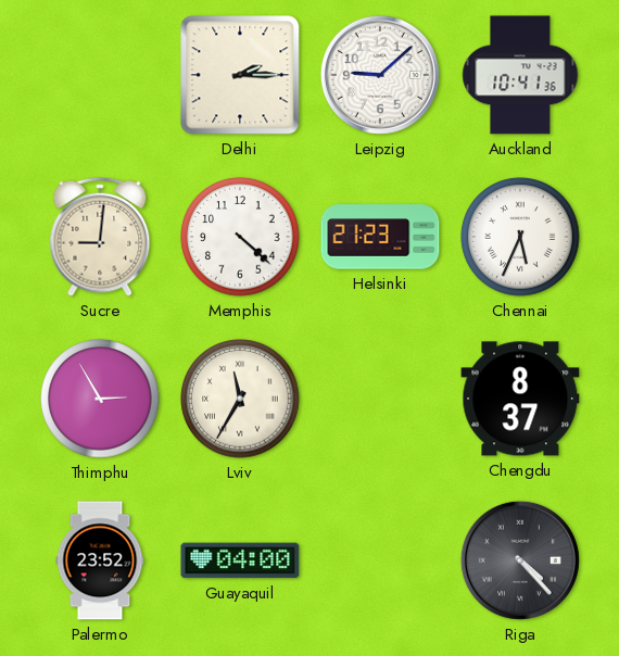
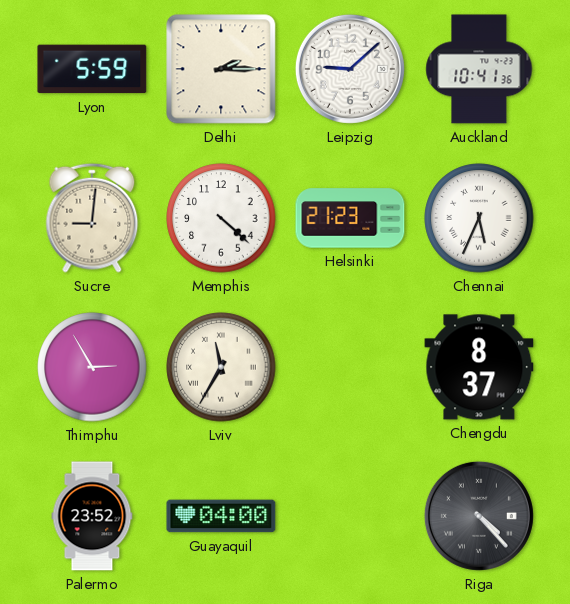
Lyon: none -> 5:59 (92, 69)
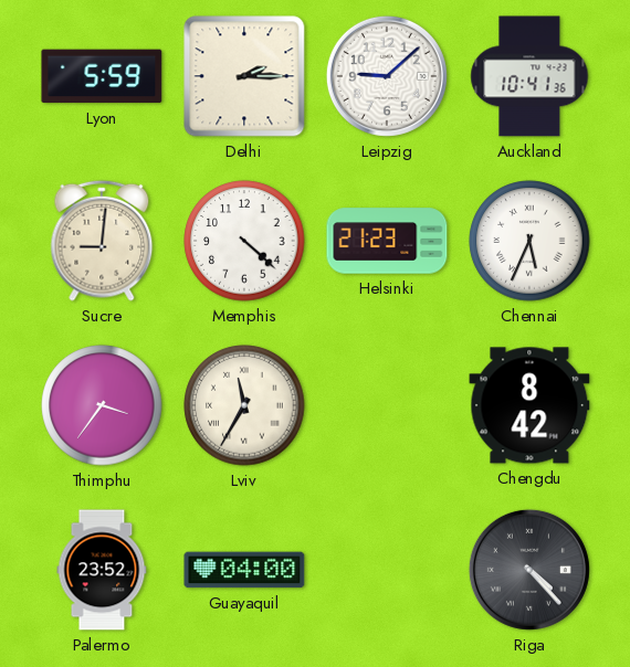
Thimphu: 2:55 -> 3:36 (102, 405)
Chengdu: 8:37 -> 8:42 (529, 405)
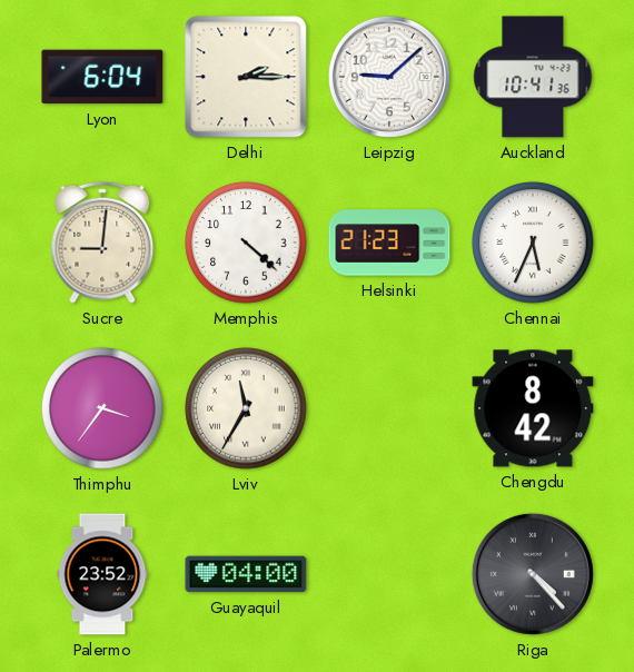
Lyon: 5:59 -> 6:04 (102, 77)
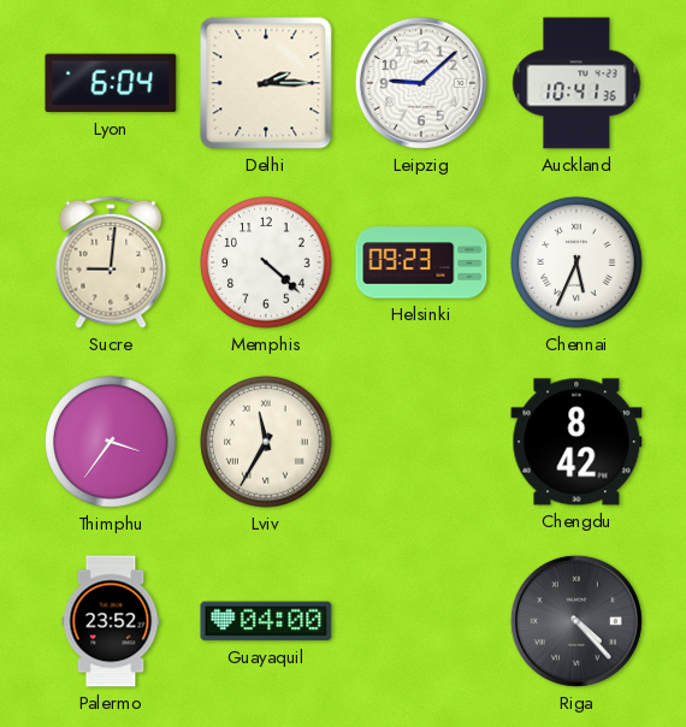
Helsinki: 21:23 -> 09:23 (421, 262)
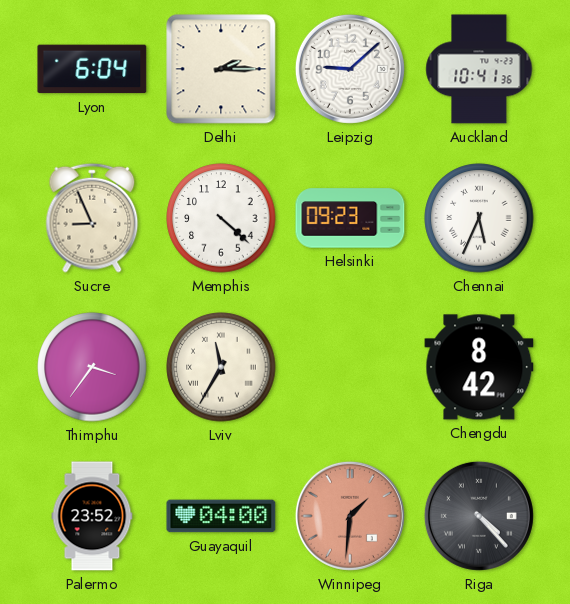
Sucre: 9:01 -> 8:56 (92, 218)
Winnipeg: none -> 1:31 (350, 516)
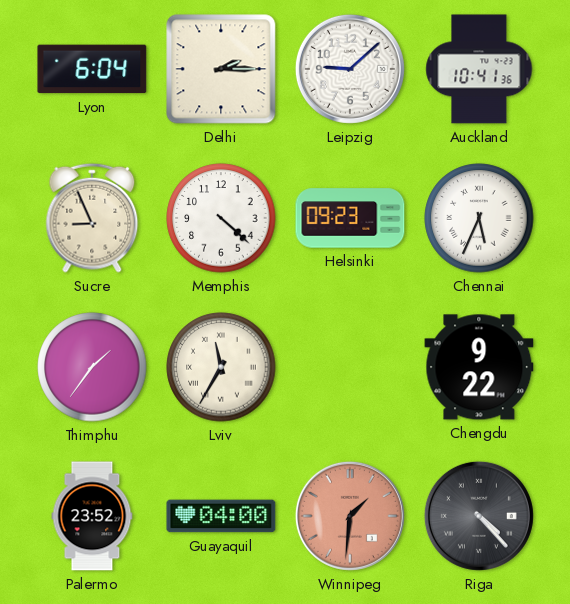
Thimphu: 3:36 -> 1:36 (92, 367)
Chengdu: 8:42 -> 9:22 (479, 367)
